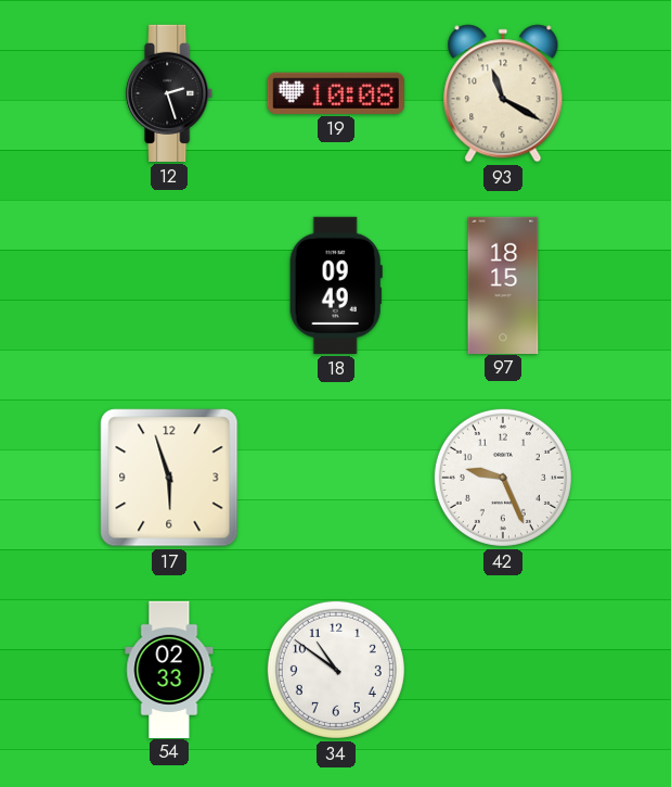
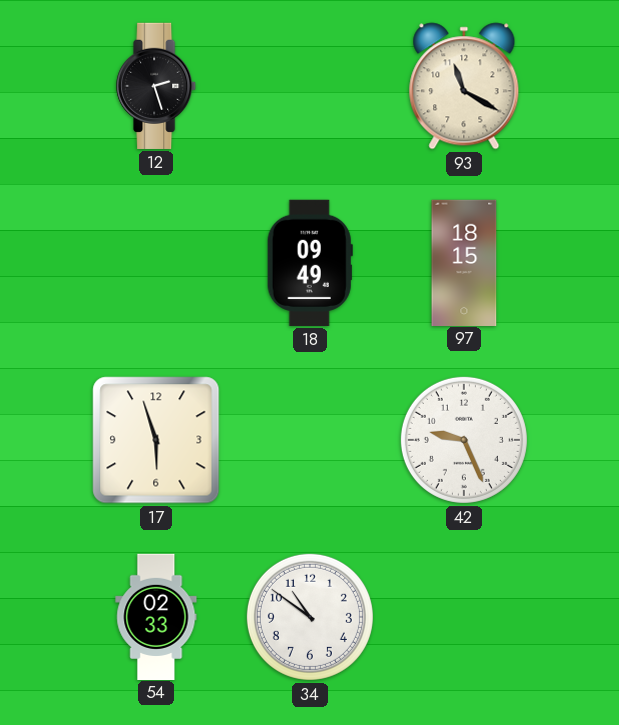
19: 10:08 -> none (336, 93)
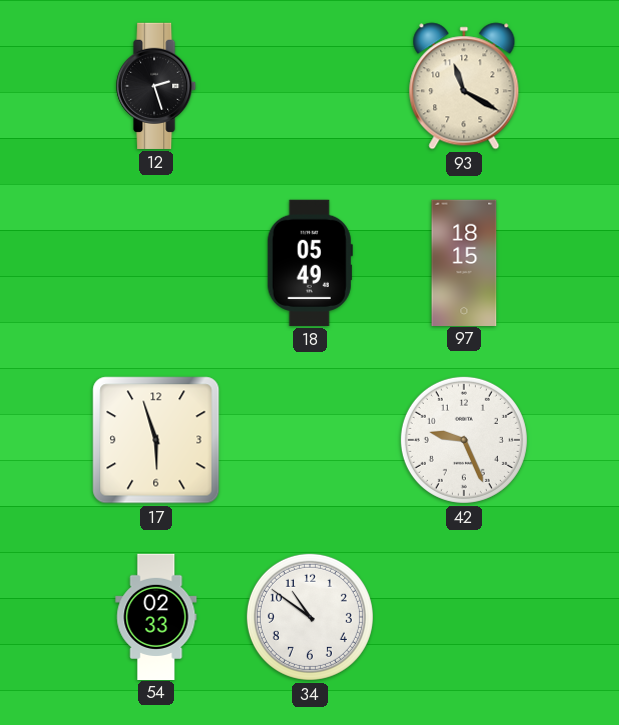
18: 09:49 -> 05:49 (310, 263)
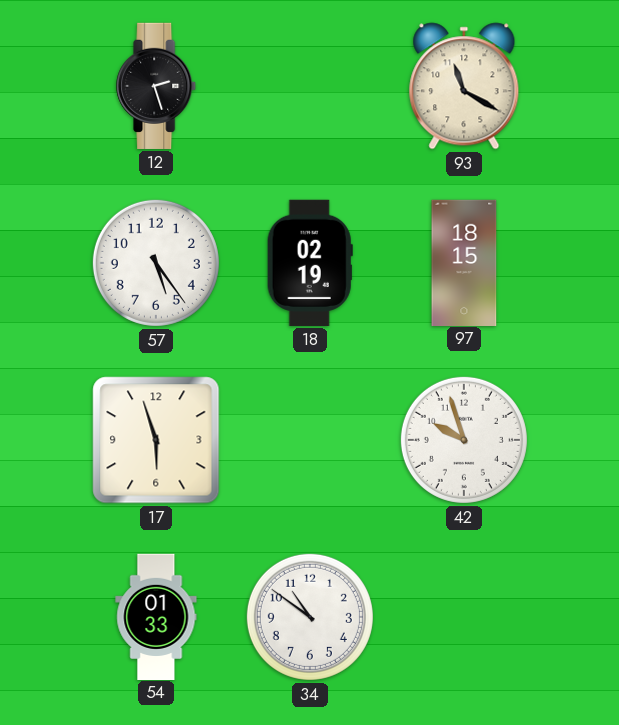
57: none -> 5:24 (156, 263)
18: 05:49 -> 02:19 (310, 263)
42: 9:26 -> 9:57 (464, 440)
54: 02:33 -> 01:33 (156, 616)
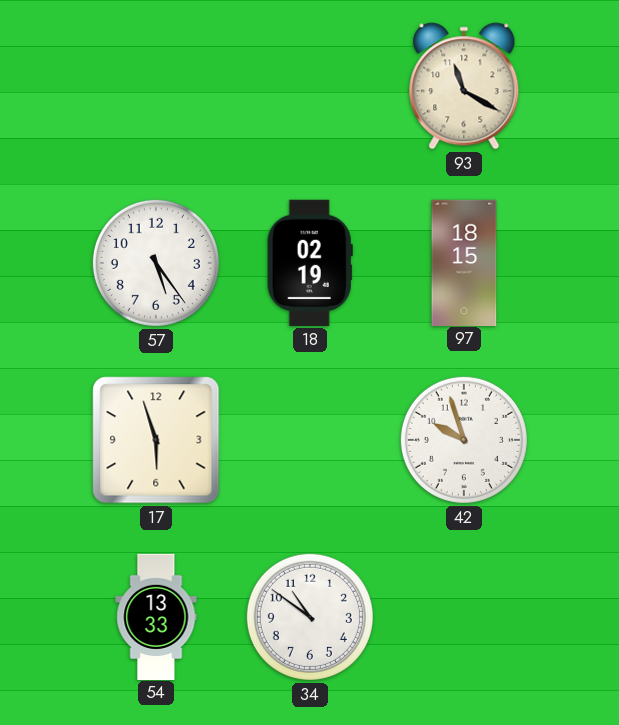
12: 2:27 -> none (157, 86)
54: 01:33 -> 13:33 (156, 616)
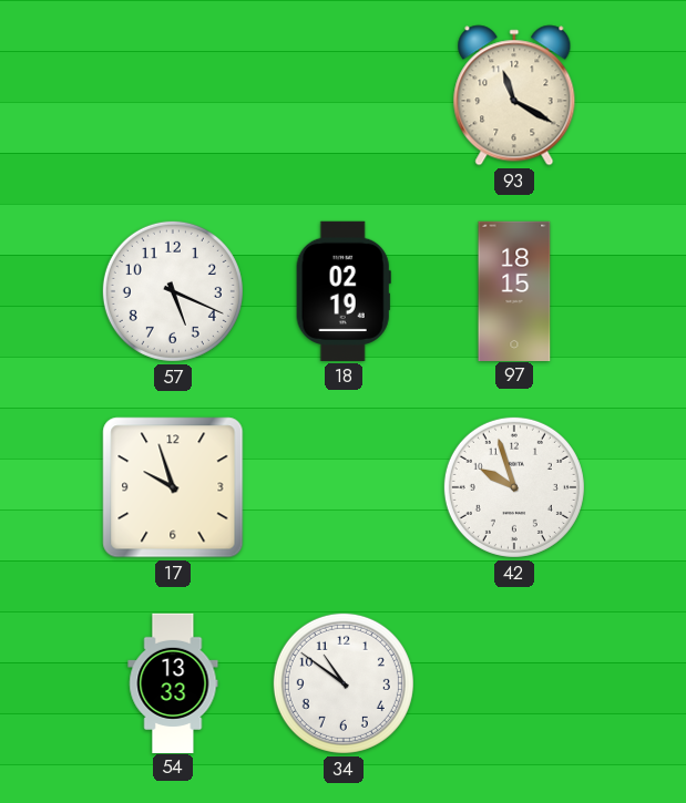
57: 5:24 -> 5:19 (173, 291)
17: 5:57 -> 9:57 (173, 487)
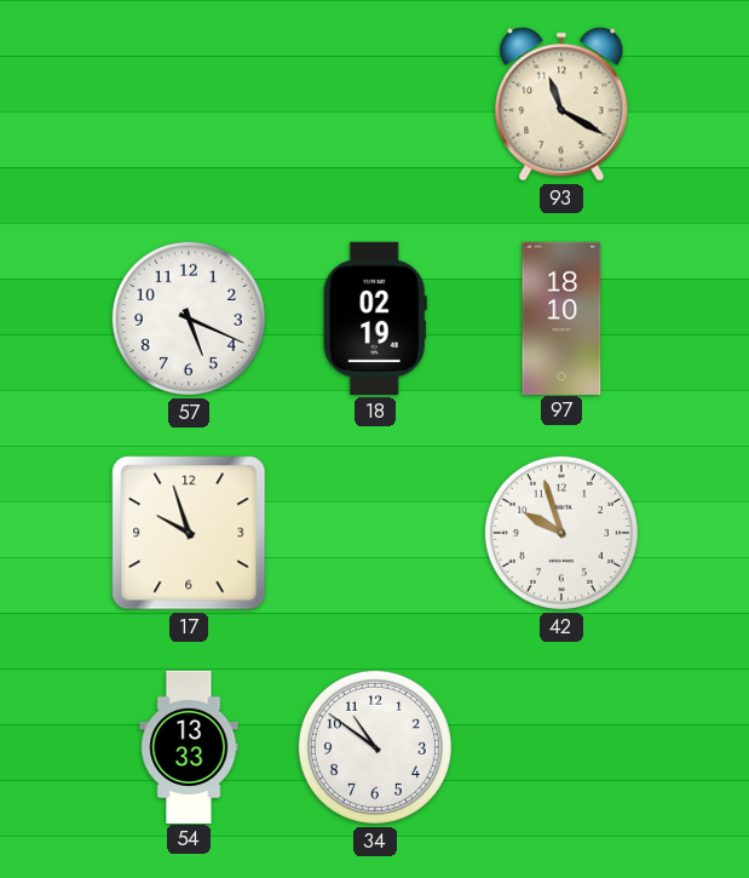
97: 18:15 -> 18:10 (561, 317)
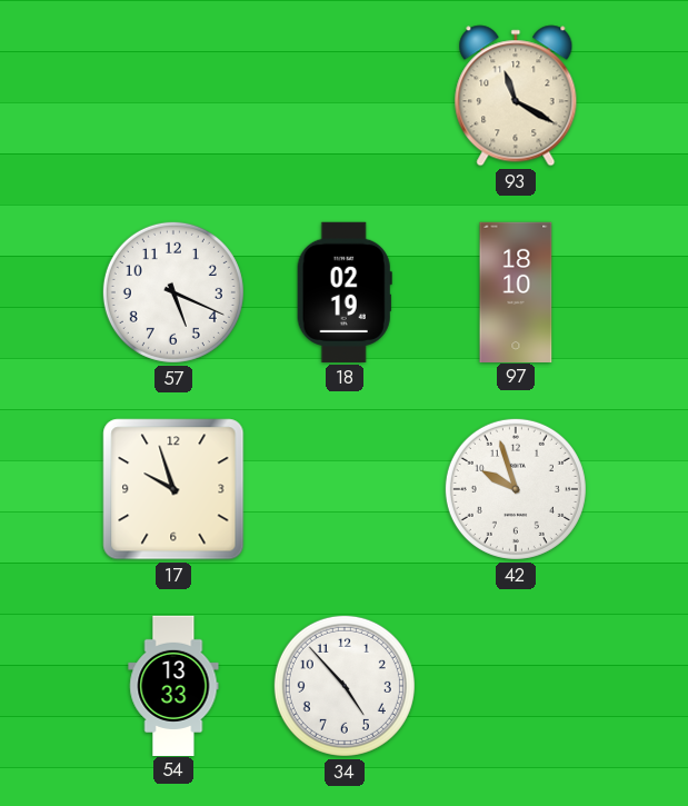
34: 10:51 -> 4:53 (345, 686)
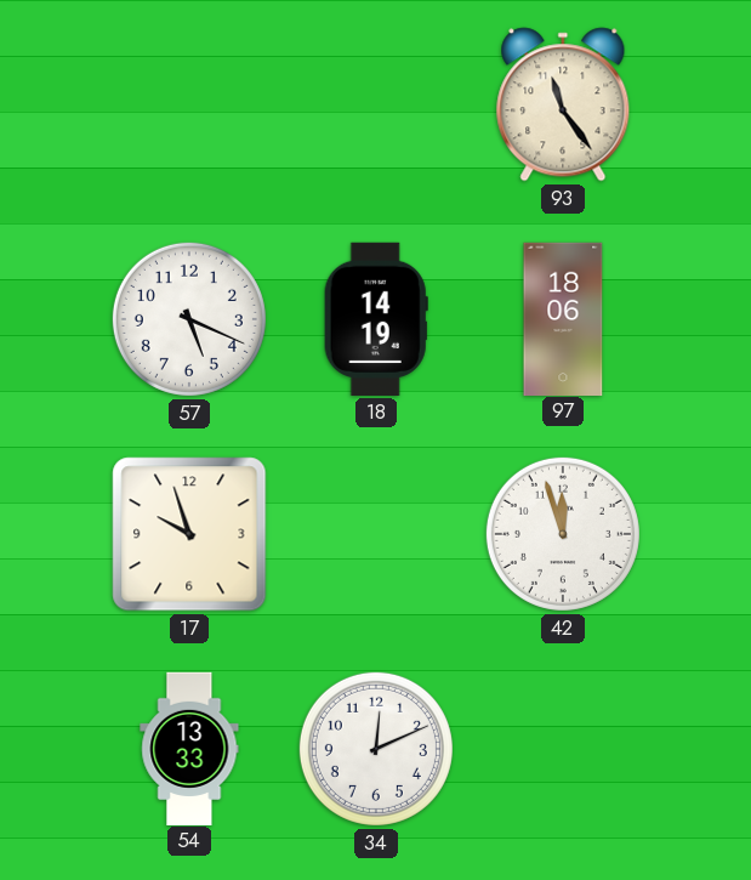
93: 11:20 -> 11:24 (563, 104)
18: 02:19 -> 14:19 (376, 319)
97: 18:10 -> 18:06 (563, 318)
42: 9:57 -> 11:57 (563, 534)
34: 4:53 -> 12:11 (376, 749)
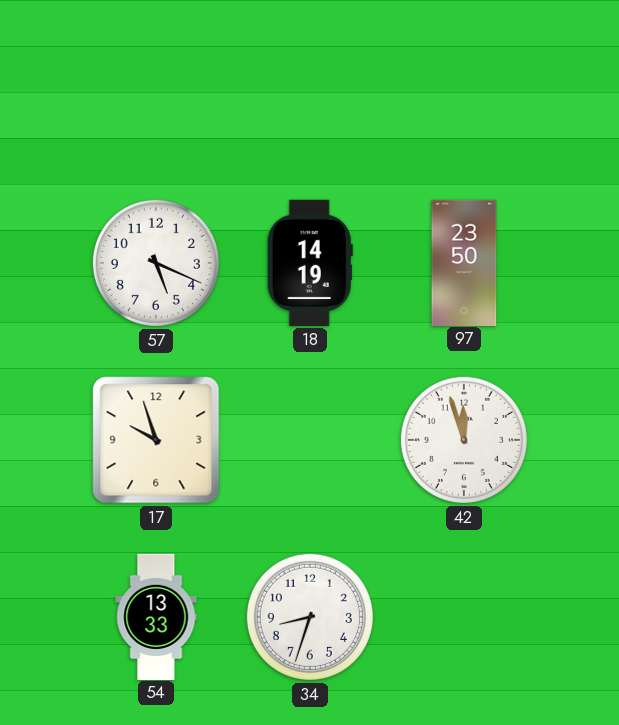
93: 11:24 -> none (563, 104)
97: 18:06 -> 23:50 (464, 262)
34: 12:11 -> 8:33 (310, 617)
